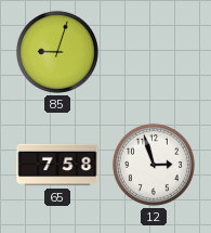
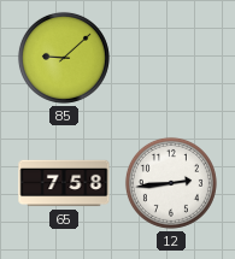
85: 9:03 -> 9:08 (64, 58)
12: 2:57 -> 2:44 (171, 183)
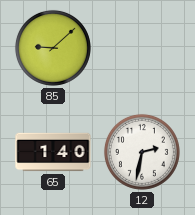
65: 7:58 -> 1:40 (53, 152)
12: 2:44 -> 2:32 (142, 152)
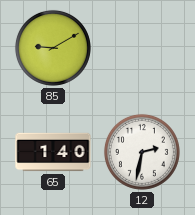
85: 9:08 -> 9:10 (53, 48)
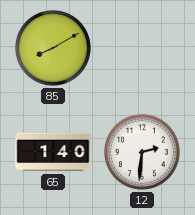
85: 9:10 -> 8:10 (53, 48)
12: 2:32 -> 2:31 (142, 152)
